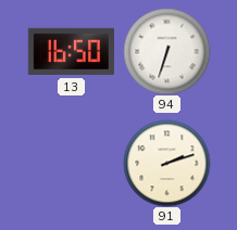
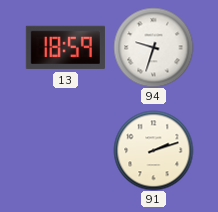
13: 16:50 -> 18:59 (65, 48)
94: 6:33 -> 9:33 (153, 47)
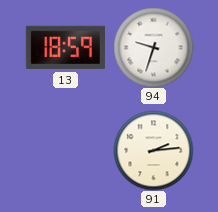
91: 2:12 -> 2:14 (153, 150)
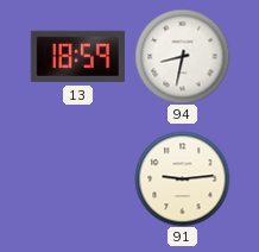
94: 9:33 -> 8:32 (182, 56)
91: 2:14 -> 9:14 (182, 178)
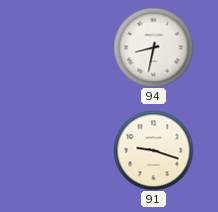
13: 18:59 -> none (77, 57)
91: 9:14 -> 9:18 (153, 150)
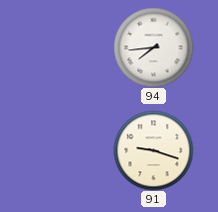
94: 8:32 -> 7:44 (153, 47)
